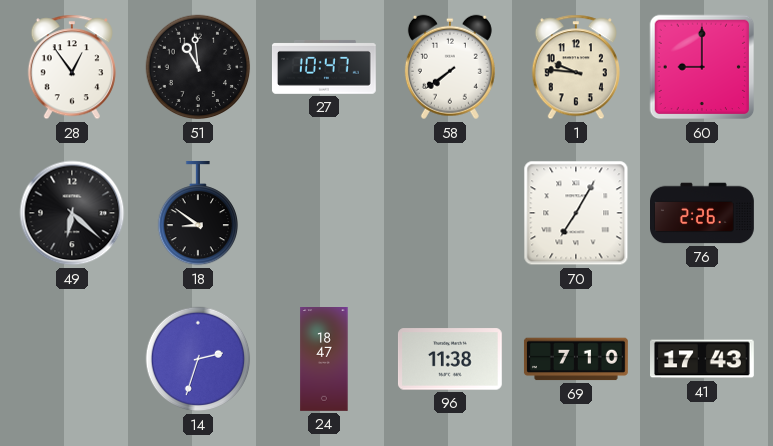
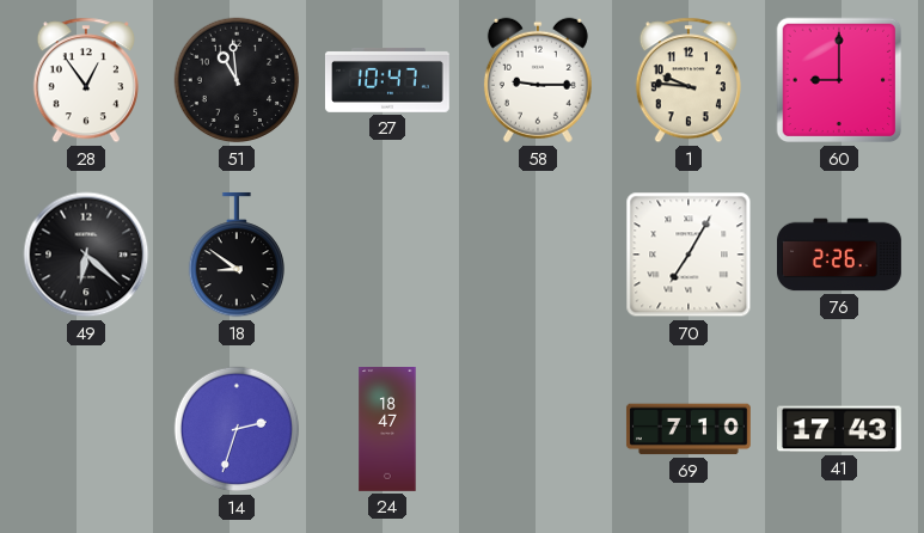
58: 7:39 -> 9:15 (538, 80)
96: 11:38 -> none (450, 359)
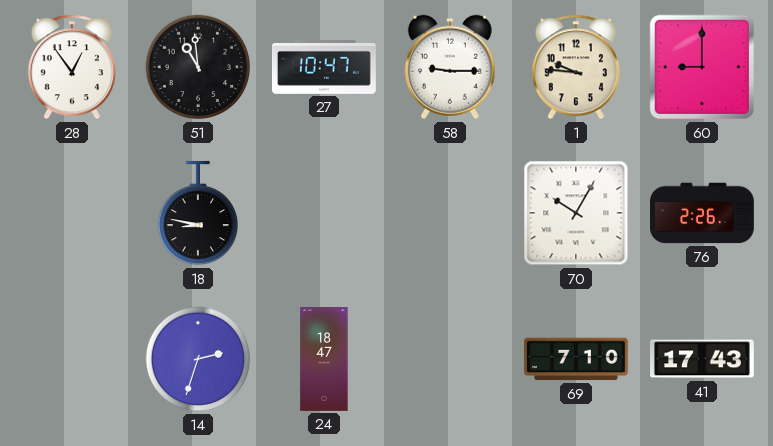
49: 6:22 -> none (86, 255)
18: 8:51 -> 8:47 (197, 213)
70: 7:05 -> 10:05 (576, 213)
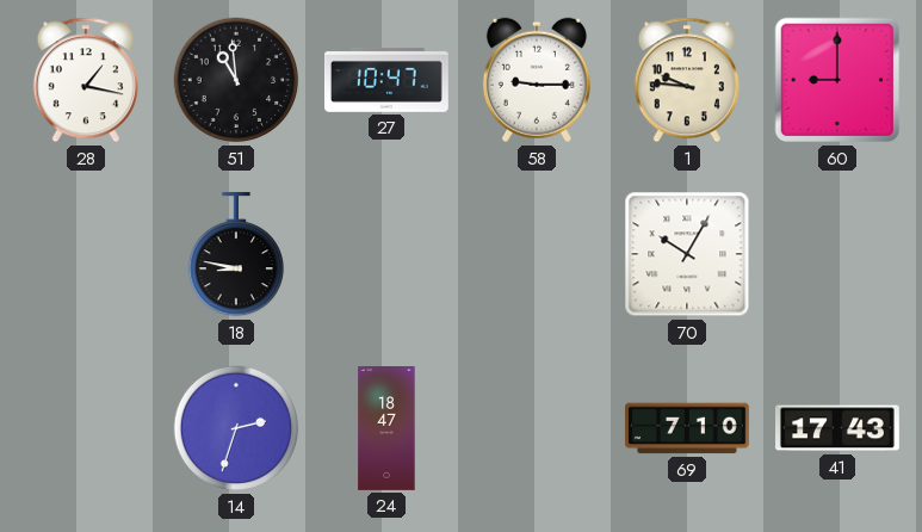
28: 12:54 -> 1:17 (86, 80)
76: 2:26 -> none (703, 213)
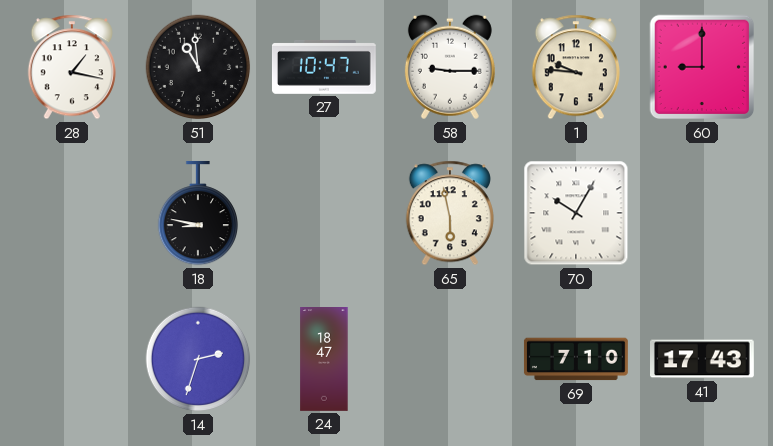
65: none -> 5:58 (450, 213)
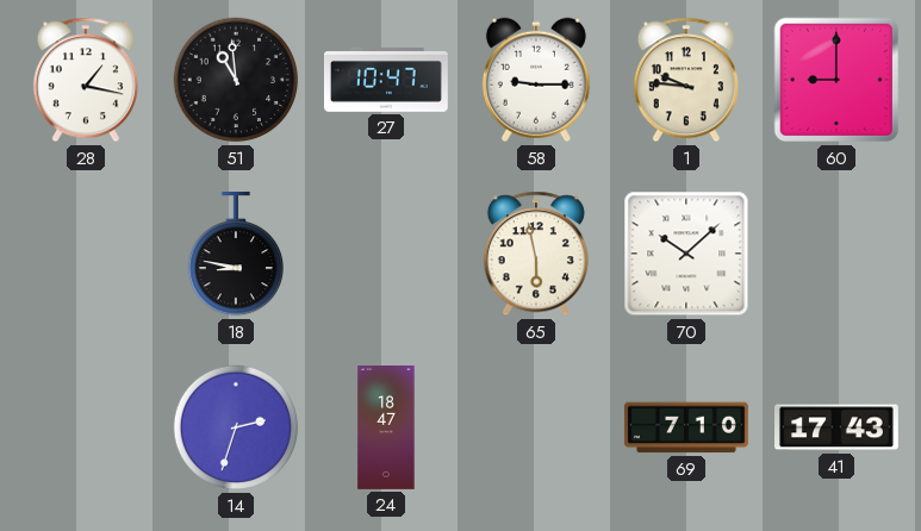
70: 10:05 -> 10:08 (686, 254)
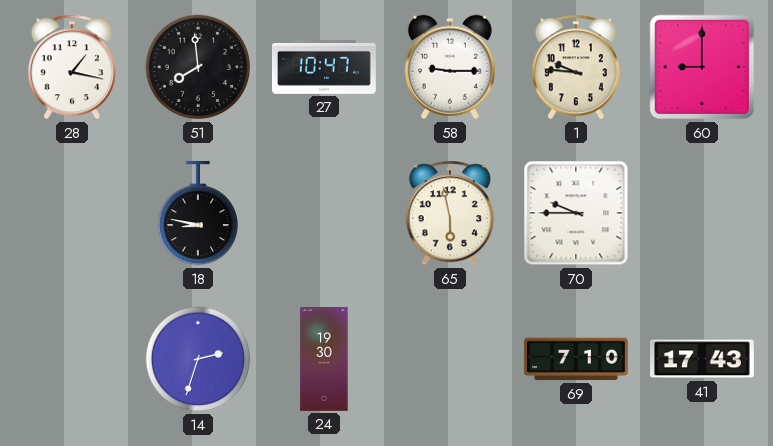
51: 10:59 -> 7:59 (198, 67)
70: 10:08 -> 9:45 (576, 213)
24: 18:47 -> 19:30 (324, 360)
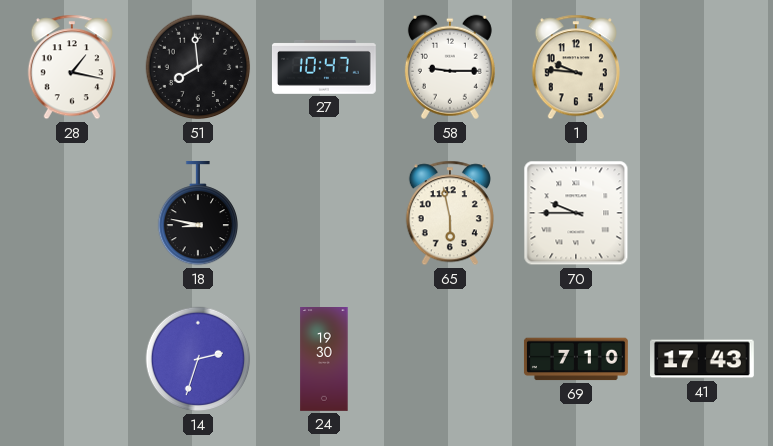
60: 9:00 -> none (702, 67)
